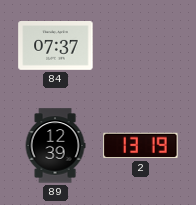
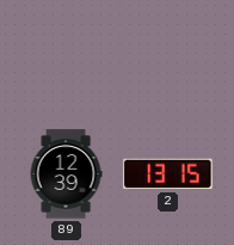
84: 07:37 -> none (56, 46)
2: 13:19 -> 13:15 (168, 174)
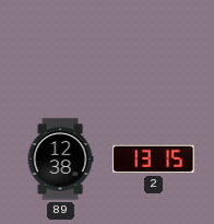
89: 12:39 -> 12:38 (60, 160)
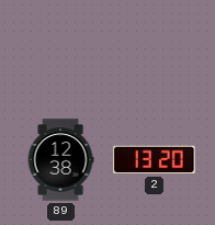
2: 13:15 -> 13:20 (155, 160)
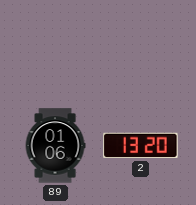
89: 12:38 -> 01:06 (55, 146)
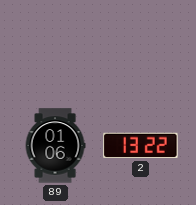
2: 13:20 -> 13:22 (141, 146)
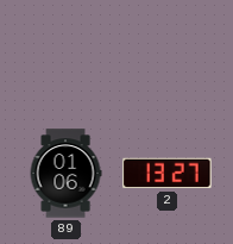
2: 13:22 -> 13:27 (168, 174)
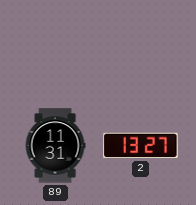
89: 01:06 -> 11:31 (55, 146)
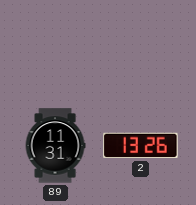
2: 13:27 -> 13:26 (141, 146)
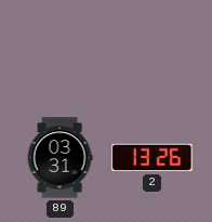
89: 11:31 -> 03:31 (59, 158)
